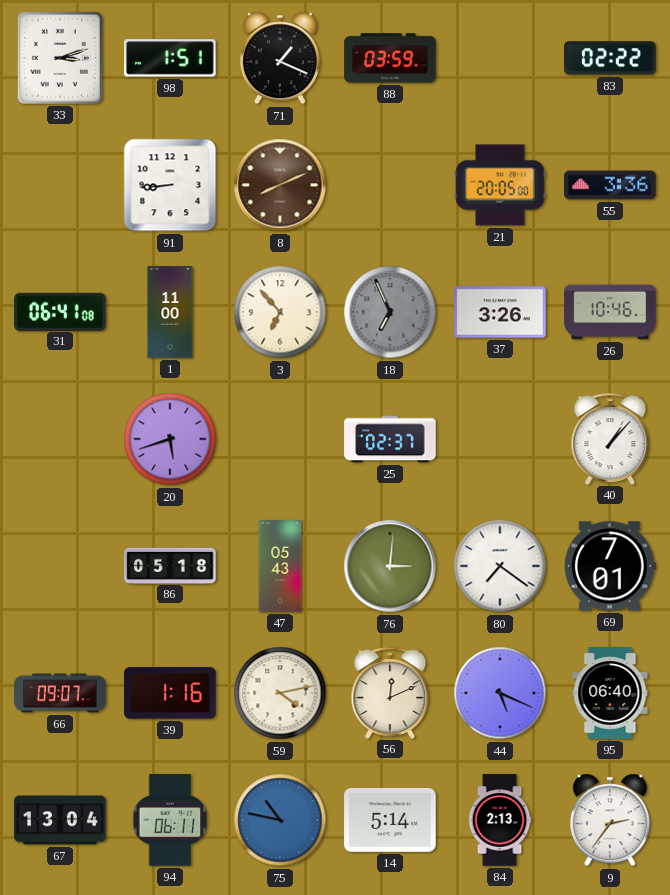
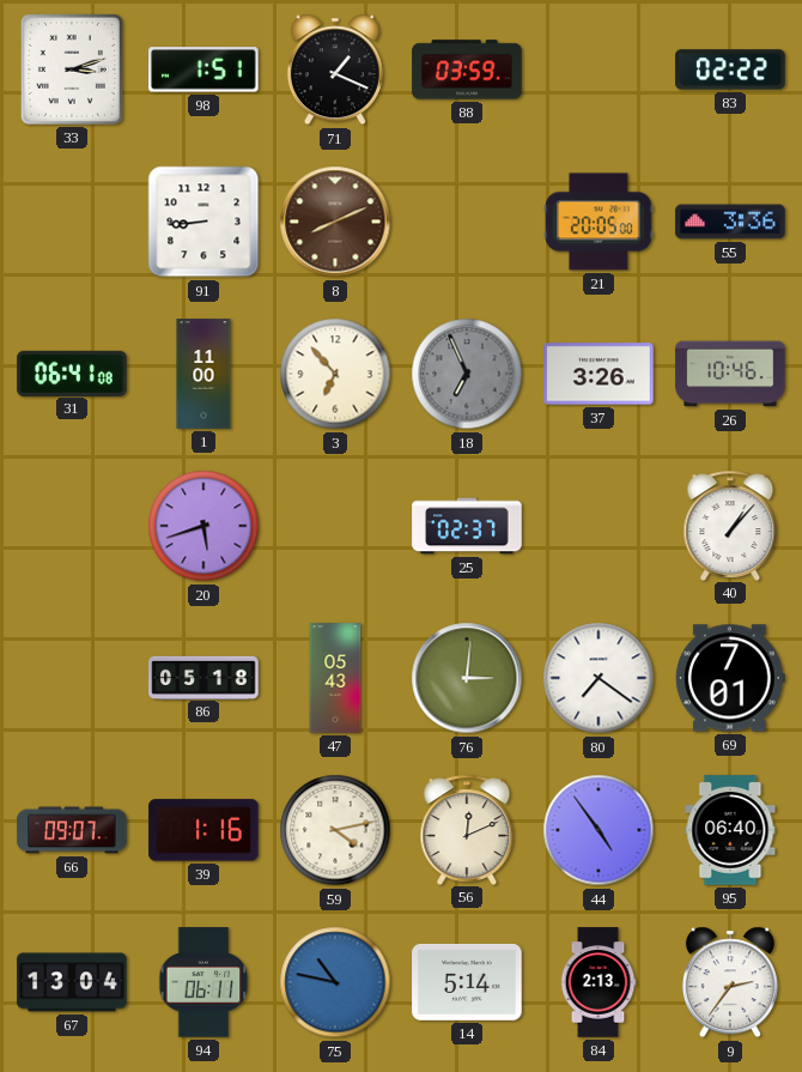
44: 5:19 -> 4:54 (599, 830)
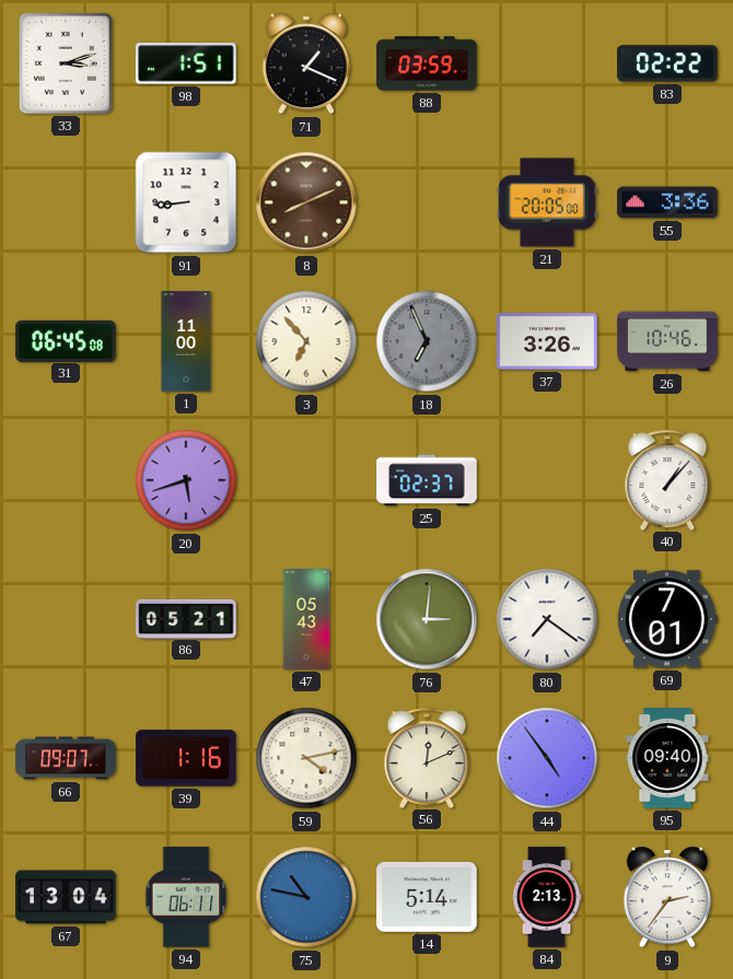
31: 06:41 -> 06:45 (66, 340)
86: 05:18 -> 05:21 (186, 618)
95: 06:40 -> 09:40 (667, 758)
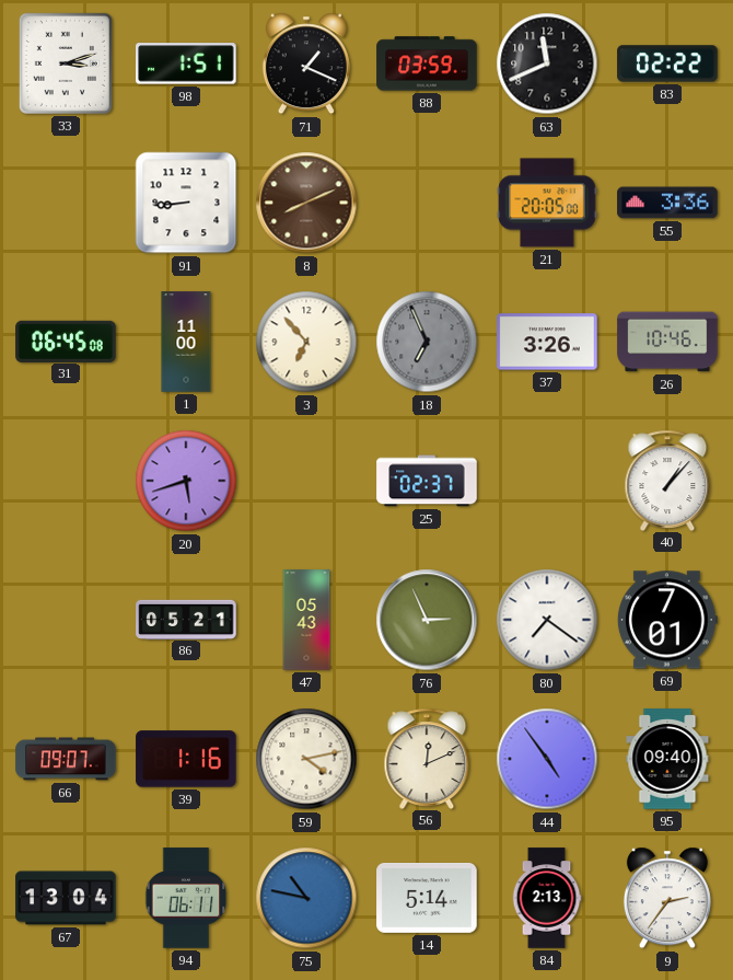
63: none -> 11:41 (547, 64)
76: 3:01 -> 2:56 (427, 620)
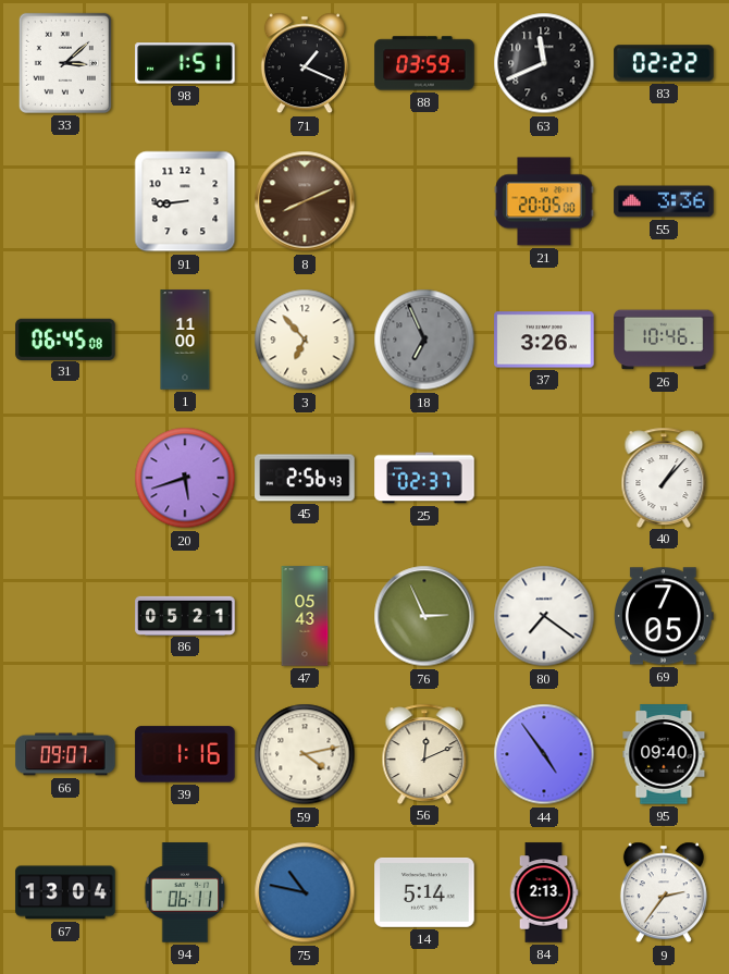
33: 3:12 -> 3:08 (65, 63)
45: none -> 2:56 (305, 478)
69: 7:01 -> 7:05 (664, 616)
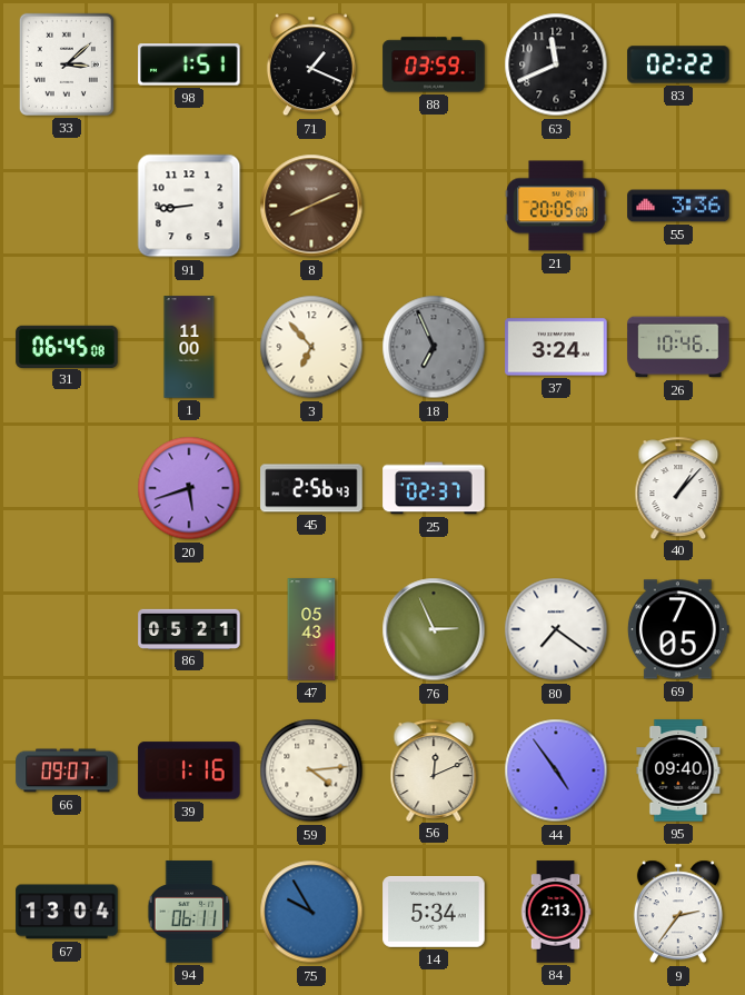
37: 3:26 -> 3:24 (556, 347)
59: 4:13 -> 4:14 (311, 770)
75: 10:47 -> 9:55 (311, 912)
14: 5:14 -> 5:34 (434, 912)
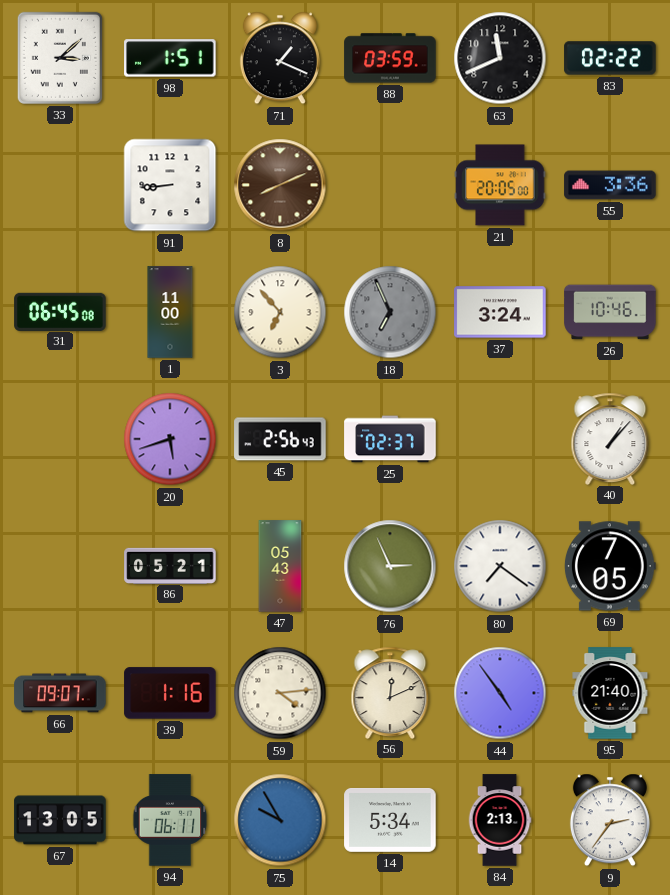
95: 09:40 -> 21:40 (610, 693)
67: 13:04 -> 13:05 (60, 820)
